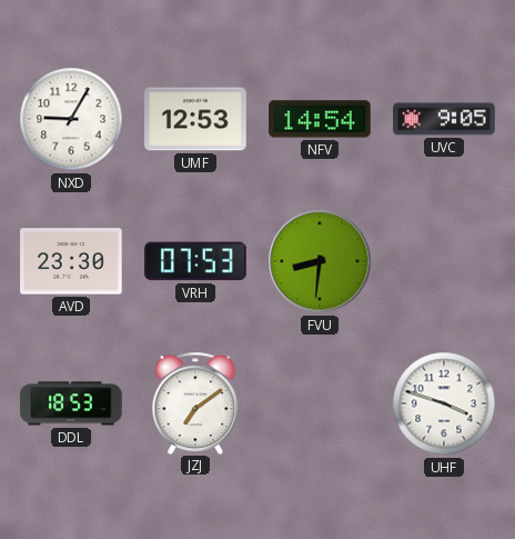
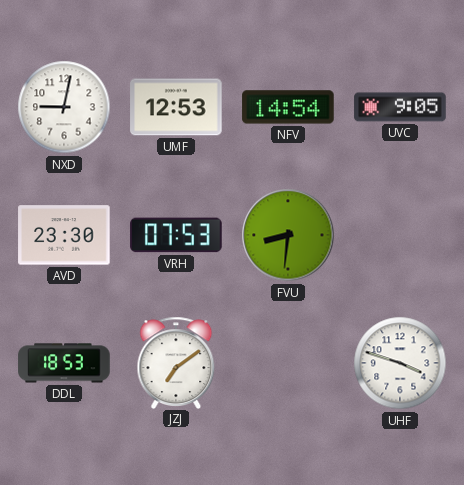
NXD: 9:05 -> 9:02 (64, 107)
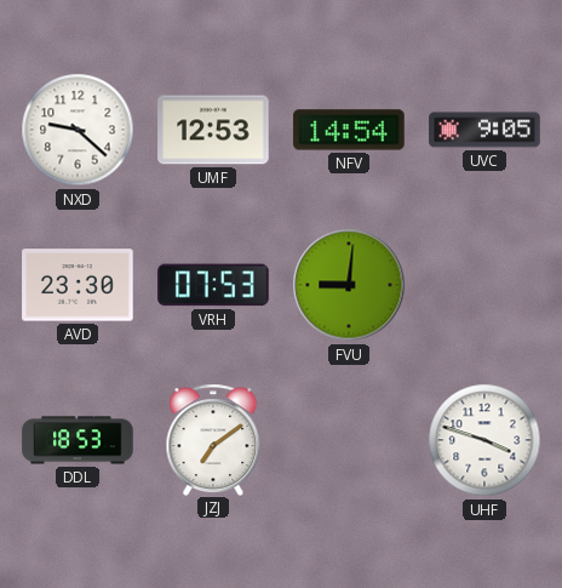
NXD: 9:02 -> 9:22 (78, 130)
FVU: 8:31 -> 9:01 (349, 285)
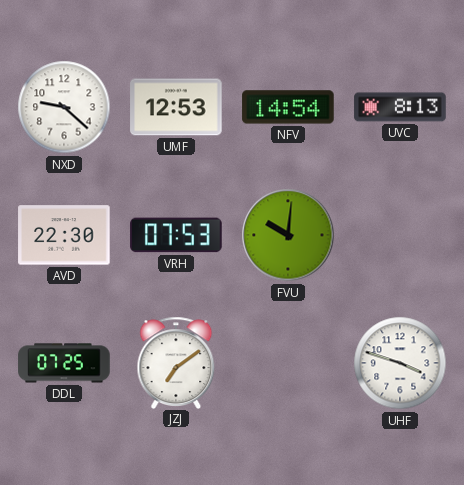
UVC: 9:05 -> 8:13 (400, 107)
AVD: 23:30 -> 22:30 (64, 235)
FVU: 9:01 -> 10:01 (288, 235)
DDL: 18:53 -> 07:25 (64, 363)
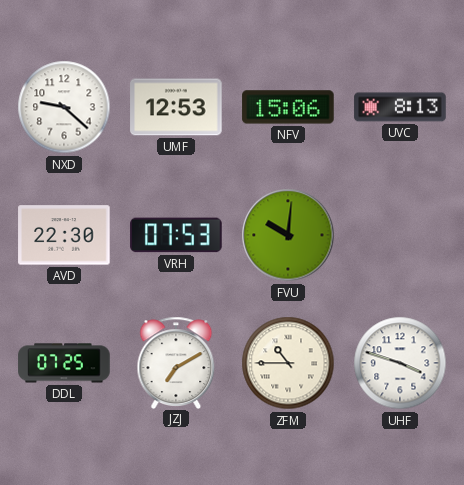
NFV: 14:54 -> 15:06 (288, 107)
JZJ: 7:09 -> 7:10 (176, 362)
ZFM: none -> 10:45 (288, 363)
